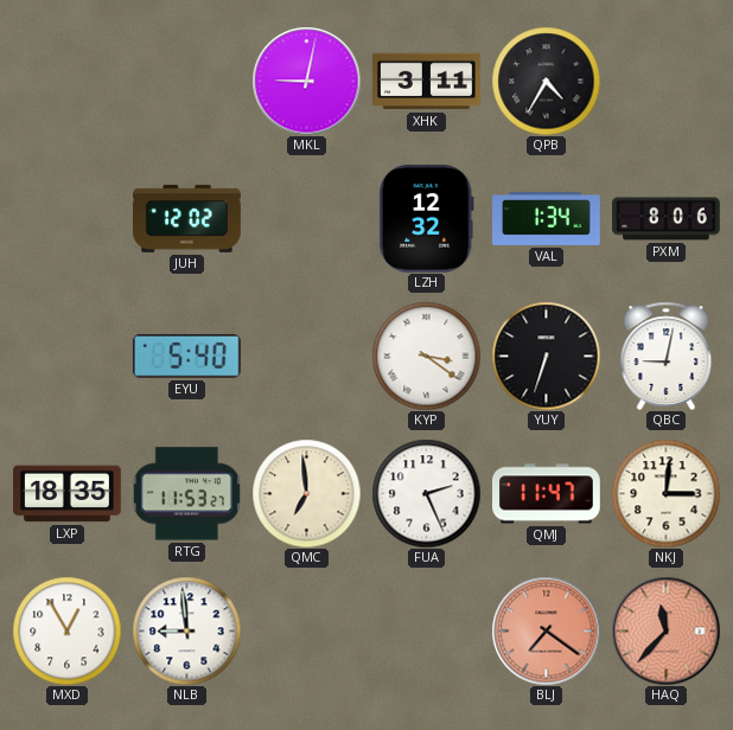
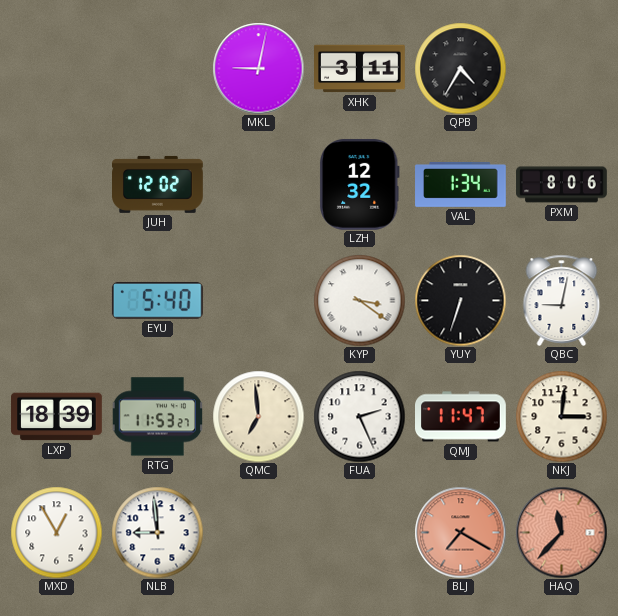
LXP: 18:35 -> 18:39 (57, 417)
BLJ: 7:21 -> 7:20 (460, 532)
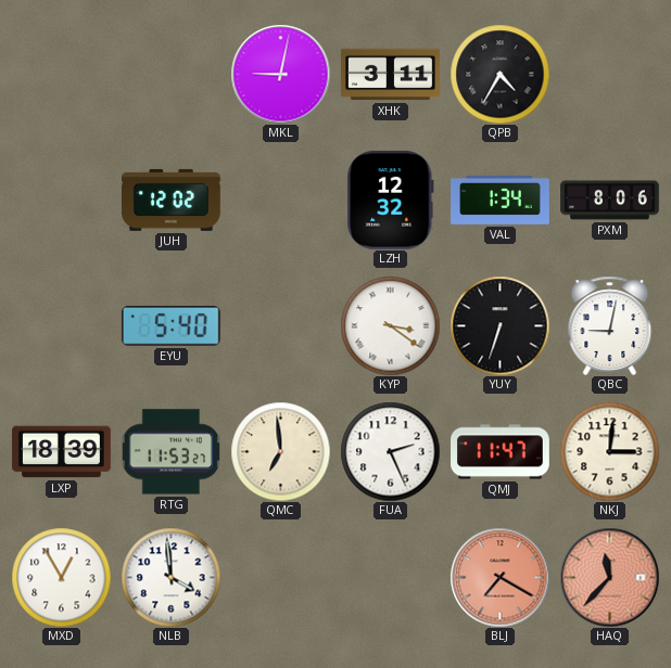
NLB: 8:59 -> 3:59 (170, 577)
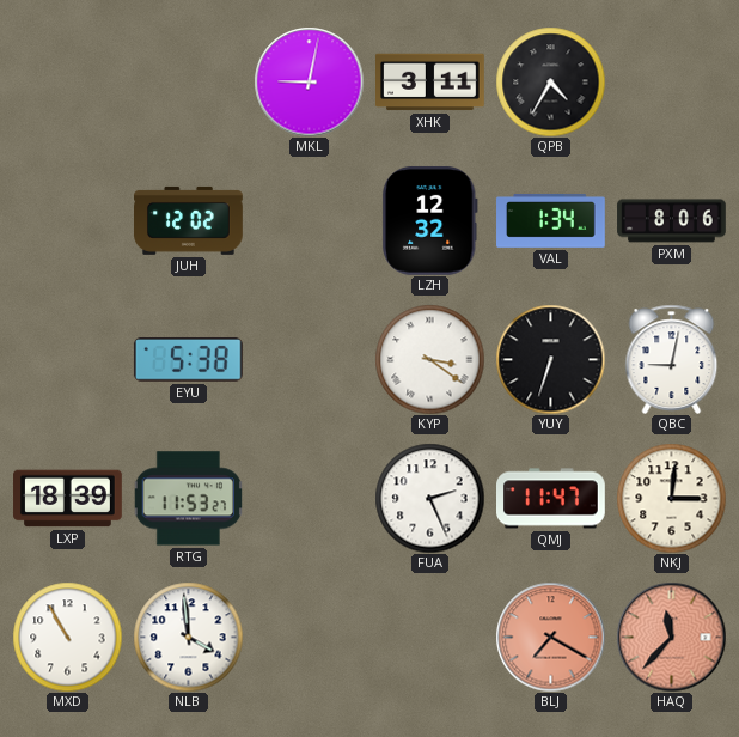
EYU: 5:40 -> 5:38 (188, 360)
QMC: 6:59 -> none (280, 451)
MXD: 12:55 -> 10:55 (67, 636)
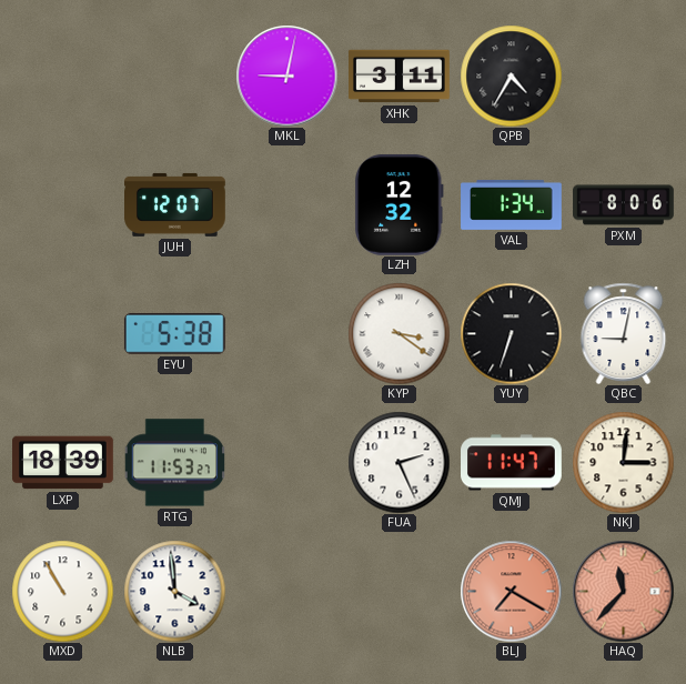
JUH: 12:02 -> 12:07 (175, 204)
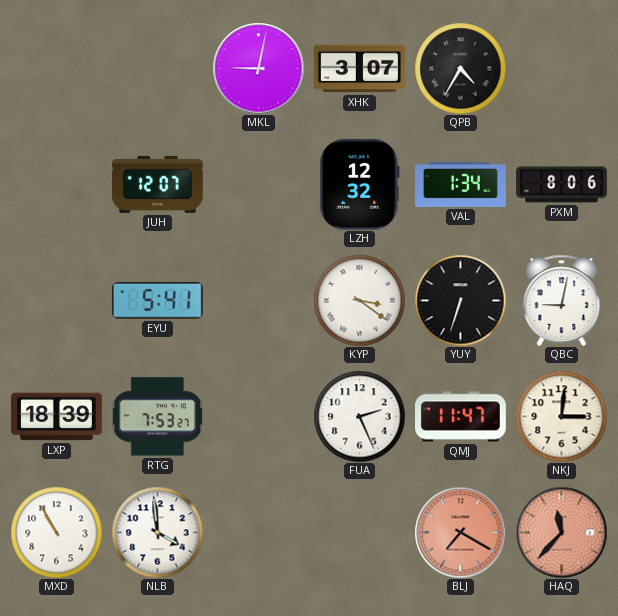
XHK: 3:11 -> 3:07 (360, 69)
EYU: 5:38 -> 5:41 (157, 301)
RTG: 11:53 -> 7:53 (157, 417)
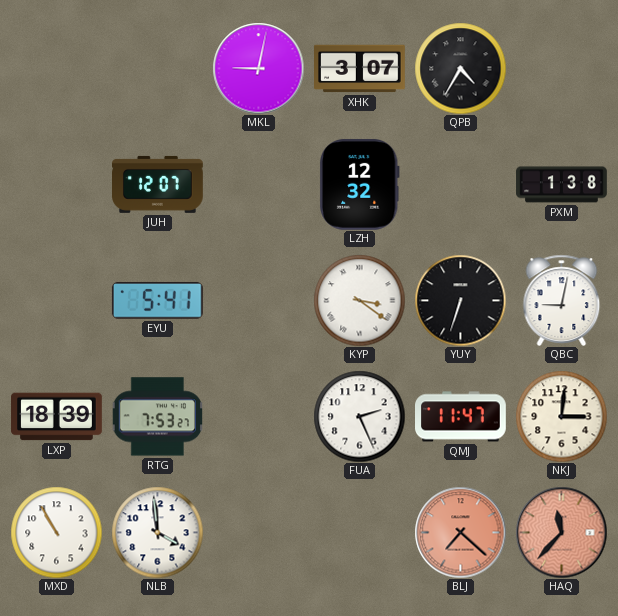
VAL: 1:34 -> none (461, 184)
PXM: 8:06 -> 1:38 (562, 185)
BLJ: 7:20 -> 7:22 (460, 532)
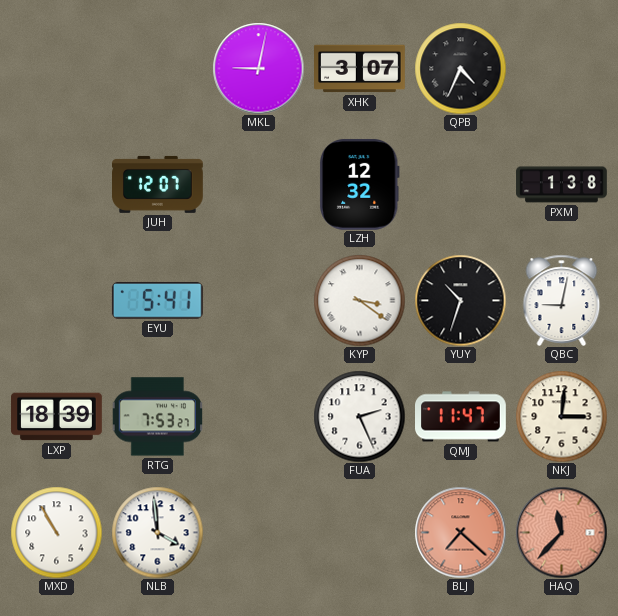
QPB: 4:35 -> 4:34 (460, 68)
YUY: 6:33 -> 10:33 (460, 300)
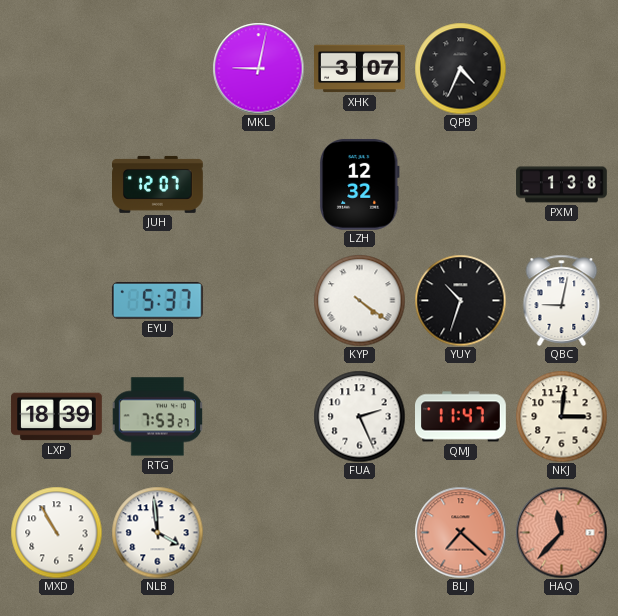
EYU: 5:41 -> 5:37 (157, 301)
KYP: 3:21 -> 4:21 (359, 300)
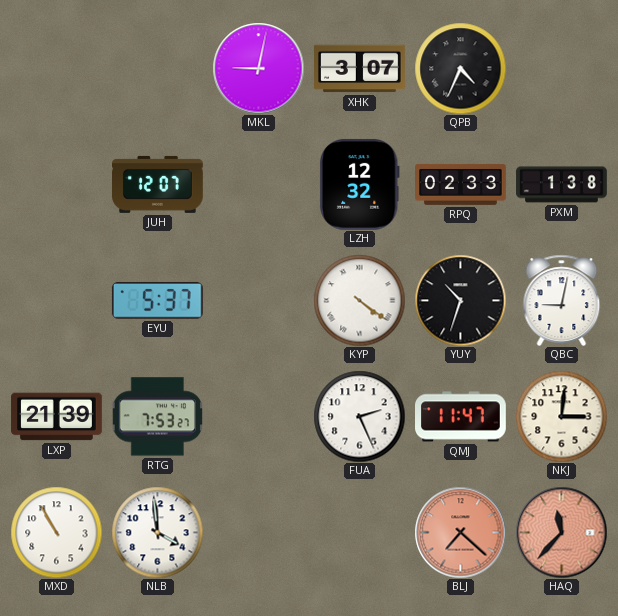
RPQ: none -> 02:33 (461, 184)
LXP: 18:39 -> 21:39 (57, 417)
